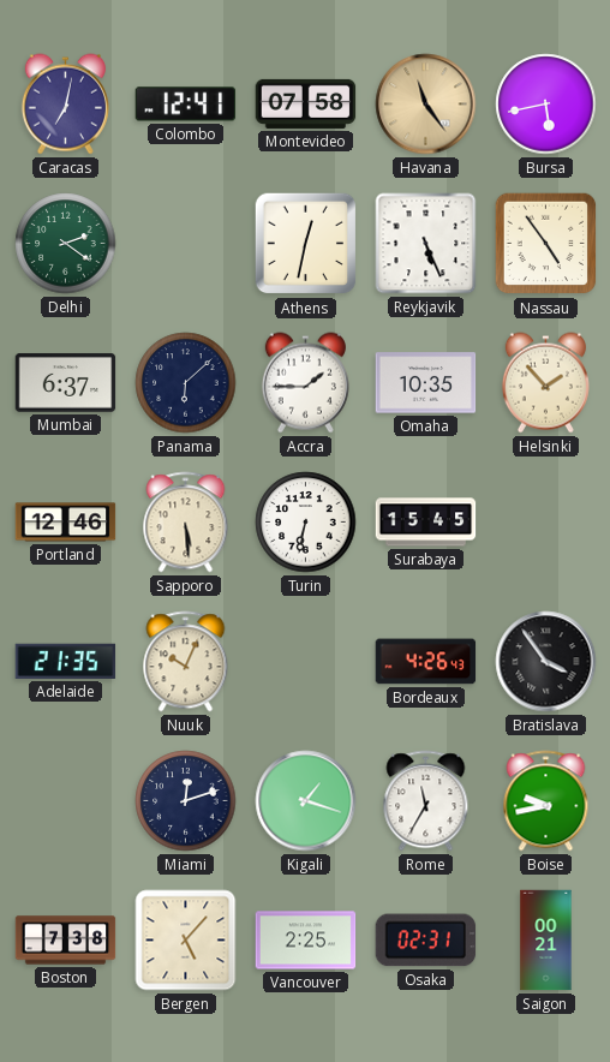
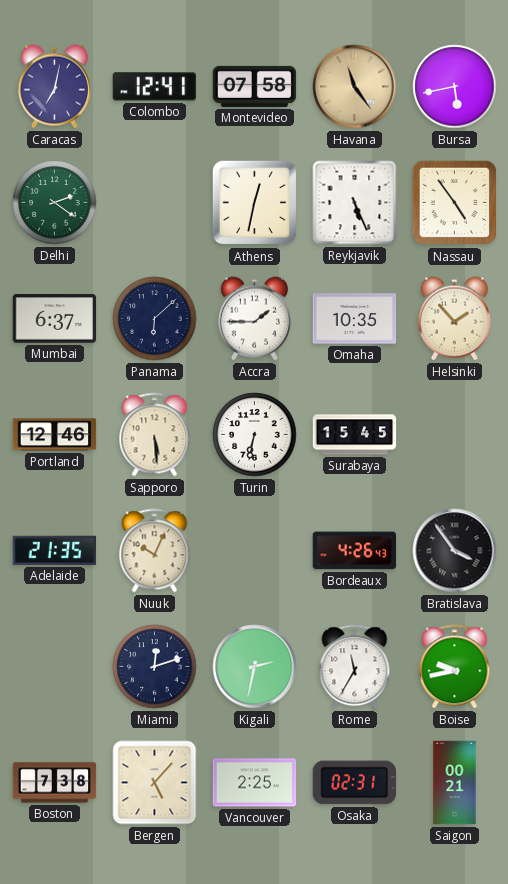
Kigali: 1:18 -> 2:32 (255, 667)
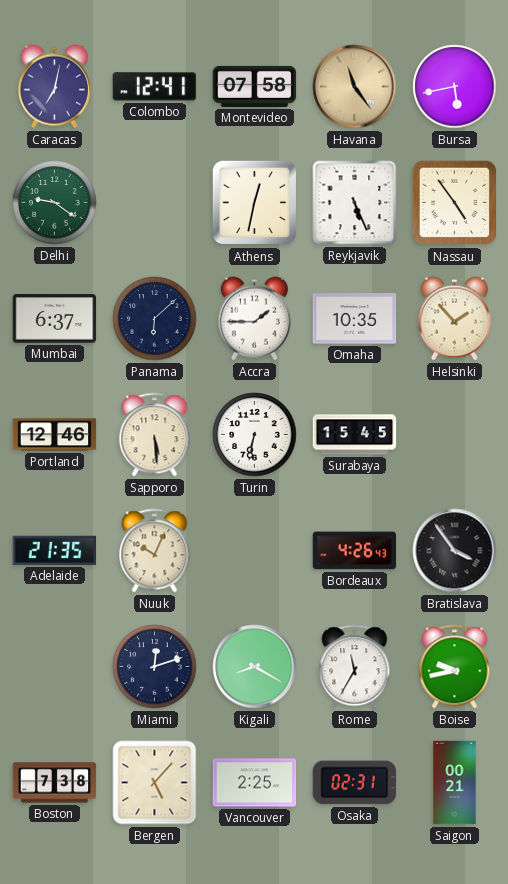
Delhi: 2:21 -> 9:21 (55, 203)
Kigali: 2:32 -> 8:20 (255, 667)
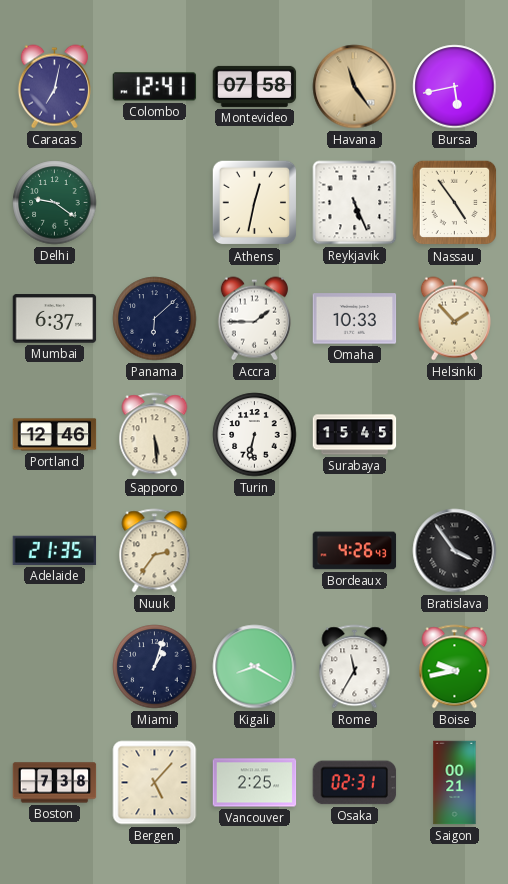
Omaha: 10:35 -> 10:33 (355, 319)
Nuuk: 10:04 -> 2:36 (155, 551)
Miami: 12:12 -> 1:03 (155, 667)
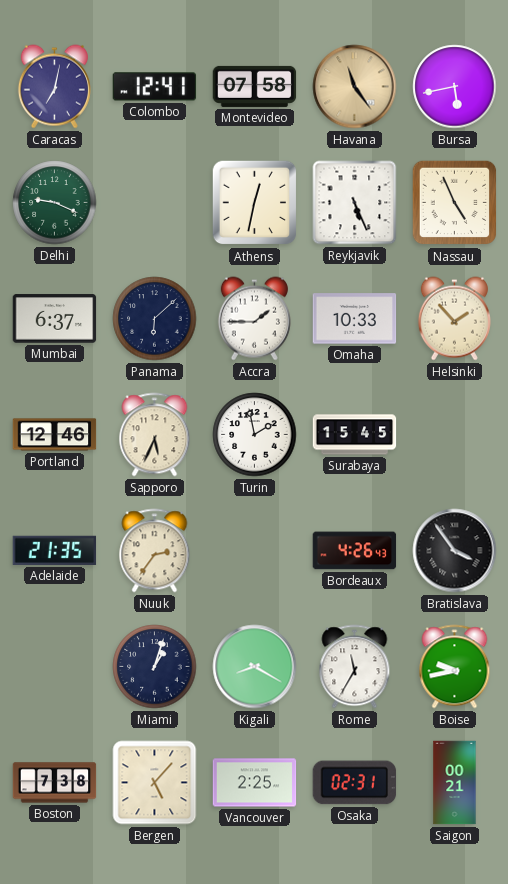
Delhi: 9:21 -> 9:19 (55, 203)
Nassau: 4:54 -> 4:56 (455, 203)
Sapporo: 5:29 -> 5:34 (155, 435)
Turin: 6:32 -> 1:58 (255, 435)
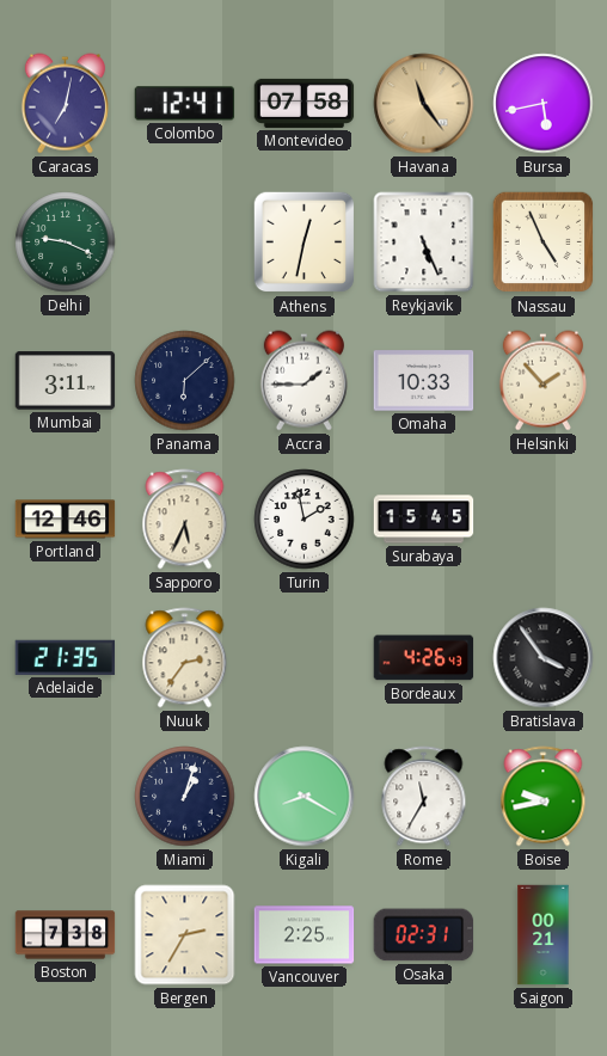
Mumbai: 6:37 -> 3:11 (66, 381)
Bergen: 5:07 -> 2:35 (185, 935)
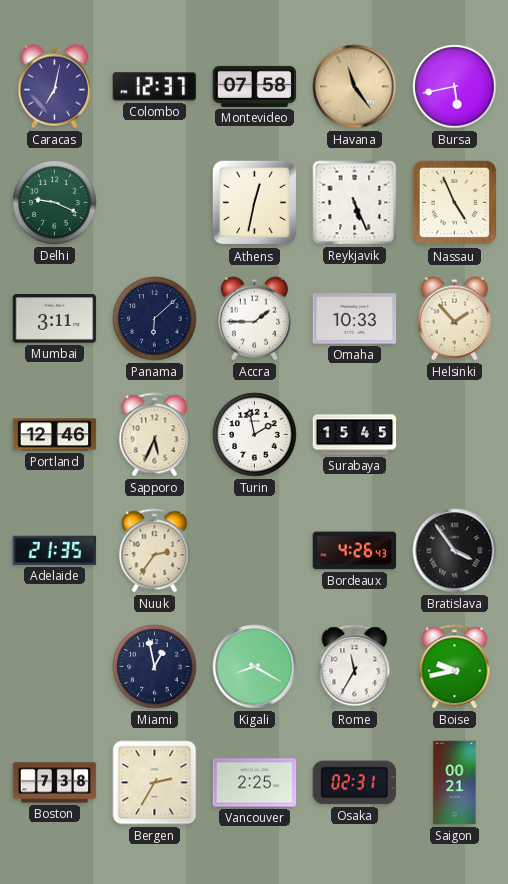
Colombo: 12:41 -> 12:37 (155, 87)
Miami: 1:03 -> 12:58 (155, 667)
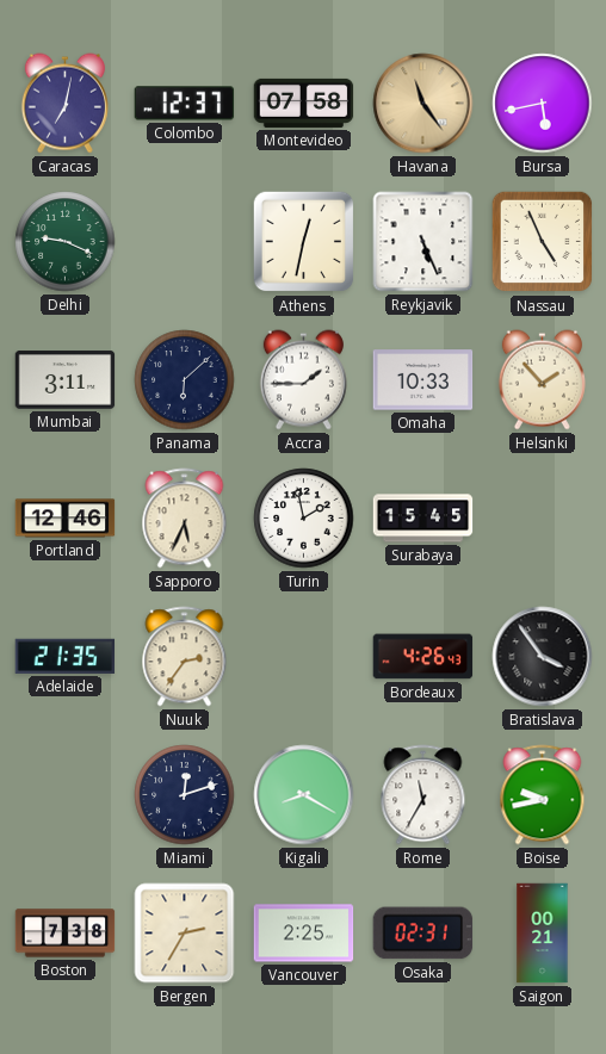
Miami: 12:58 -> 12:12 (185, 795)
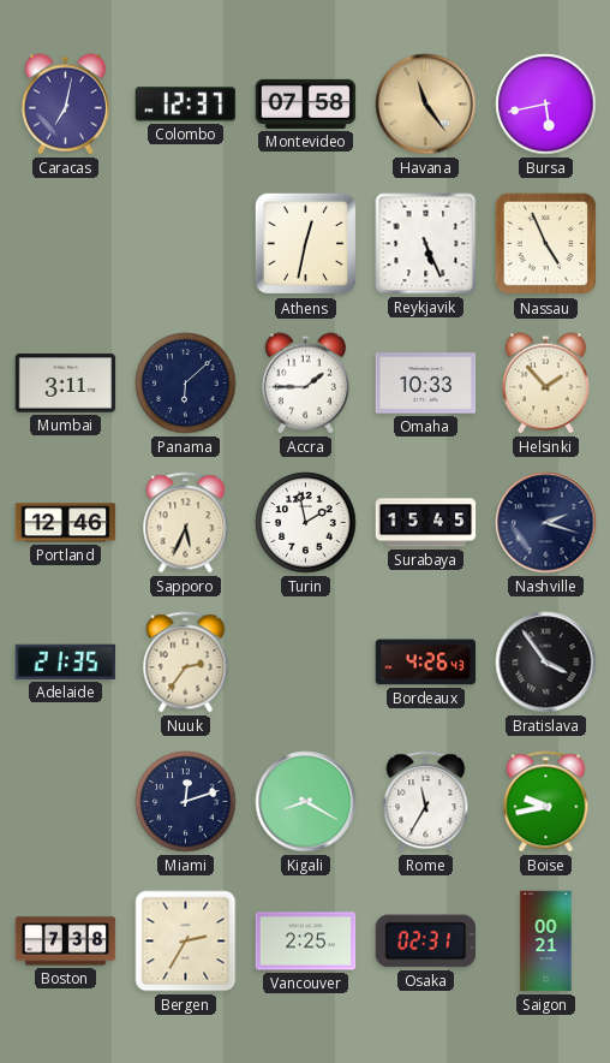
Delhi: 9:19 -> none (66, 242)
Nashville: none -> 2:18 (546, 523)
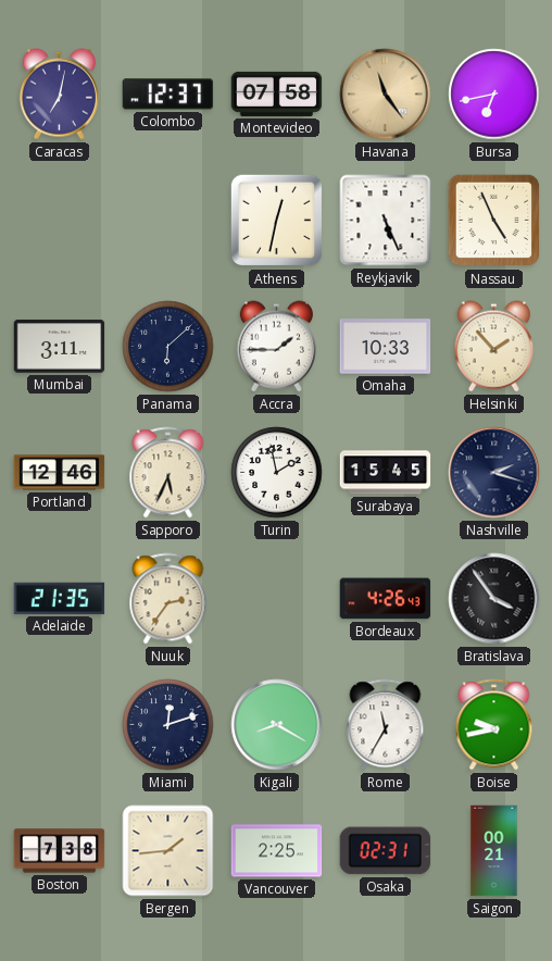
Bursa: 5:43 -> 6:43 (494, 95)
Bergen: 2:35 -> 1:44 (168, 851)
